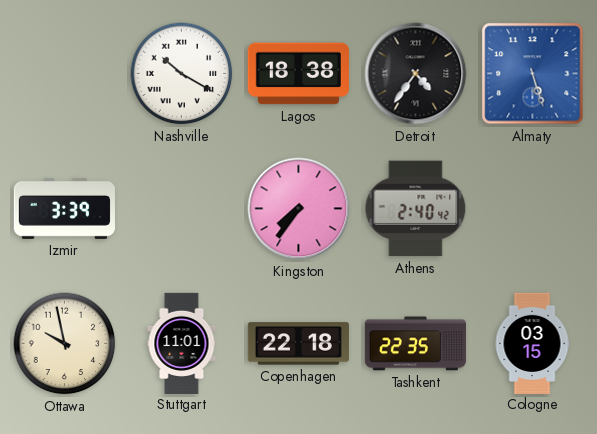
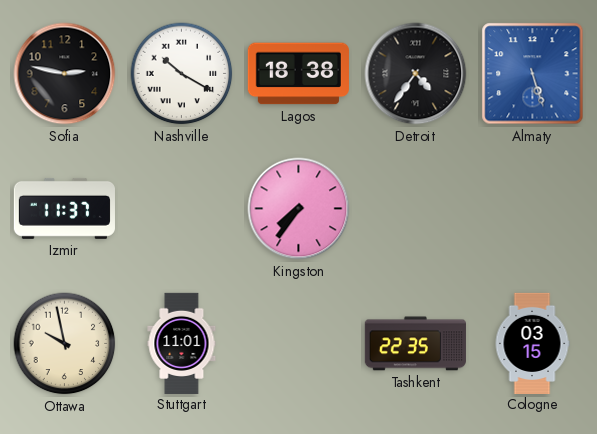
Sofia: none -> 2:47 (65, 74)
Izmir: 3:39 -> 11:37 (64, 208)
Athens: 2:40 -> none (416, 209)
Copenhagen: 22:18 -> none (298, 344)
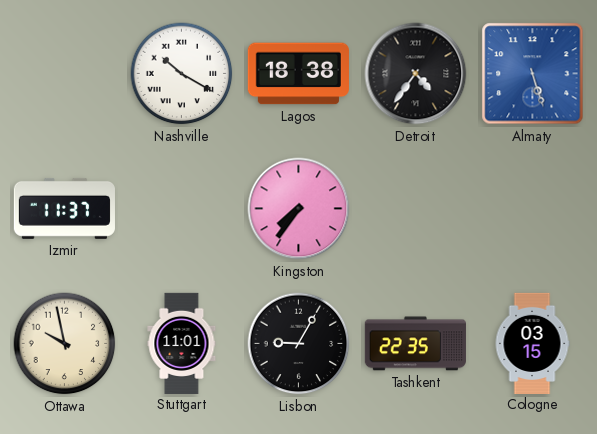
Sofia: 2:47 -> none (65, 74)
Lisbon: none -> 9:05 (299, 344)
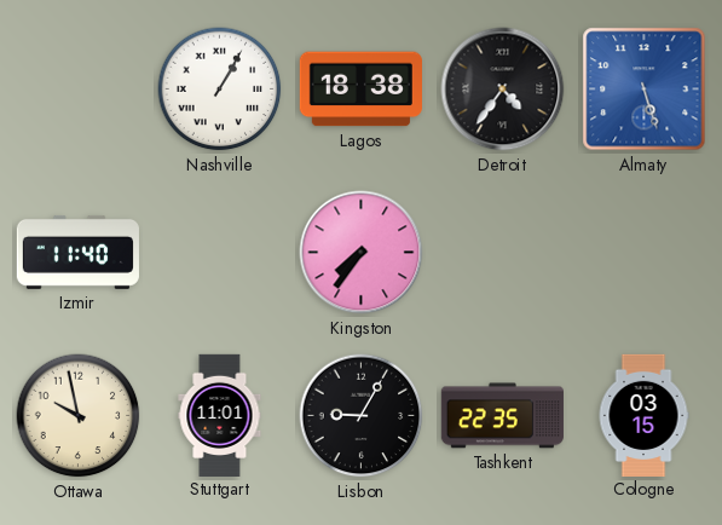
Nashville: 10:20 -> 1:05 (220, 90)
Izmir: 11:37 -> 11:40 (77, 252)
